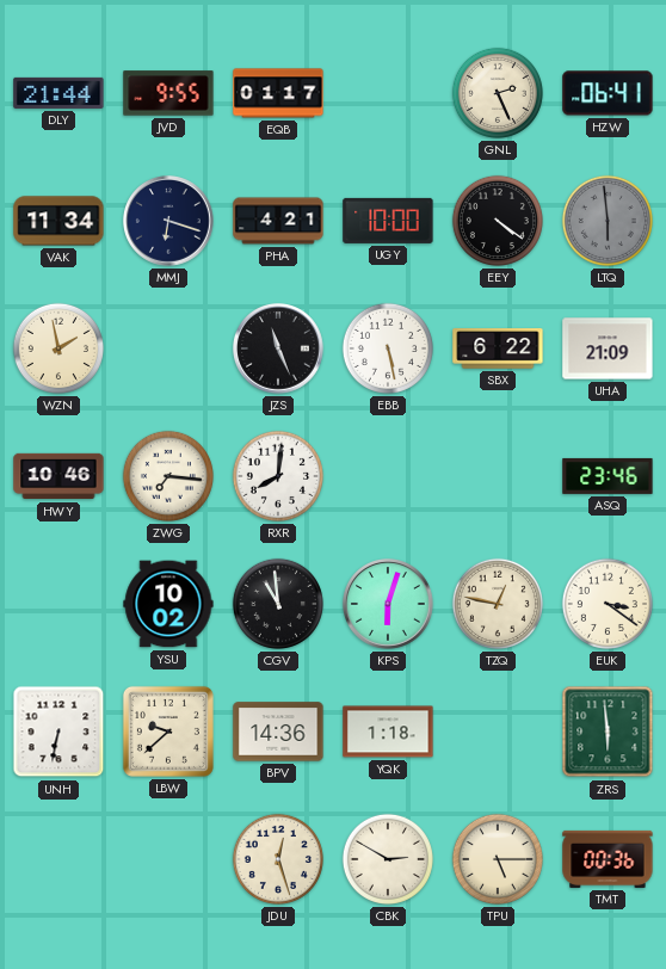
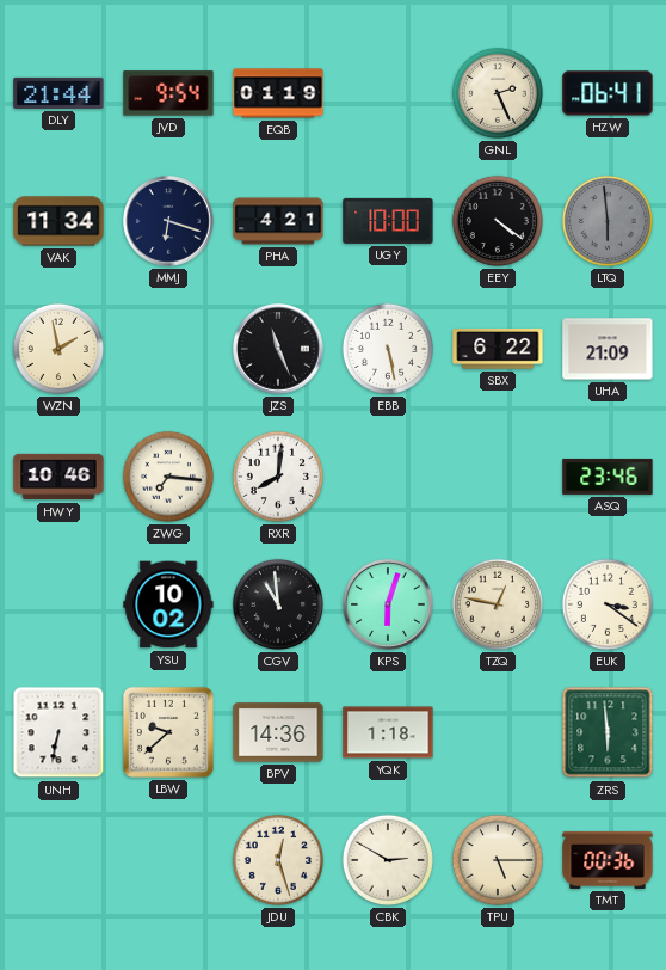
JVD: 9:55 -> 9:54 (168, 93)
EQB: 01:17 -> 01:19 (278, 93)
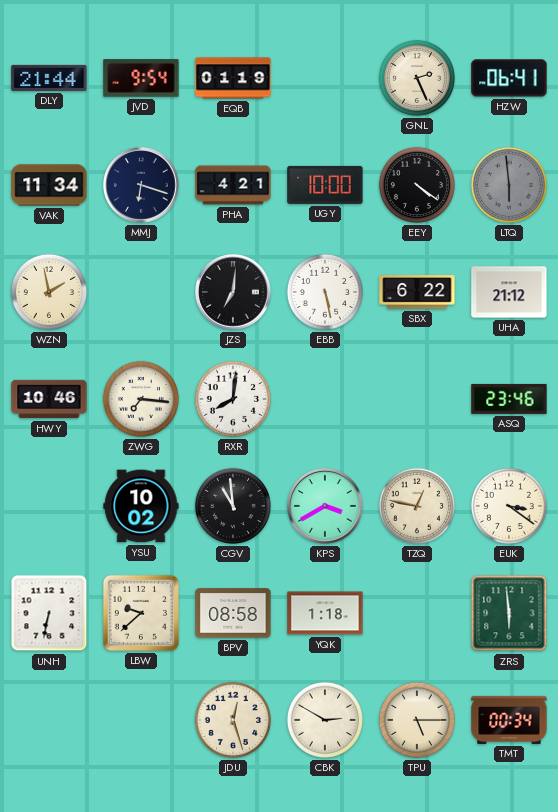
JZS: 11:26 -> 7:01 (234, 292)
UHA: 21:09 -> 21:12 (509, 292)
KPS: 6:03 -> 3:40 (326, 506)
BPV: 14:36 -> 08:58 (233, 613)
TMT: 00:36 -> 00:34 (509, 720)
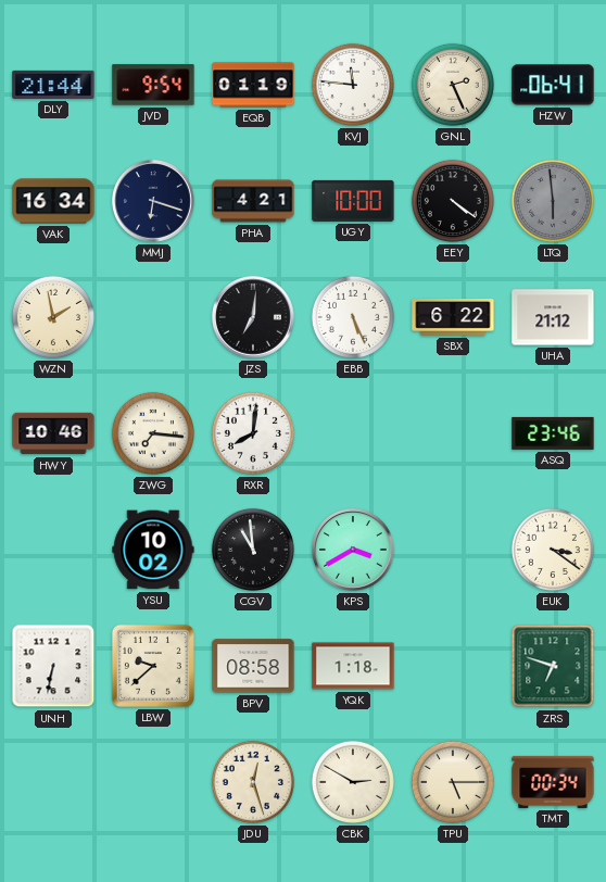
KVJ: none -> 11:46 (353, 85)
VAK: 11:34 -> 16:34 (53, 201)
EBB: 5:28 -> 5:26 (353, 317)
TZQ: 12:47 -> none (417, 506)
ZRS: 5:59 -> 6:48 (553, 666)
